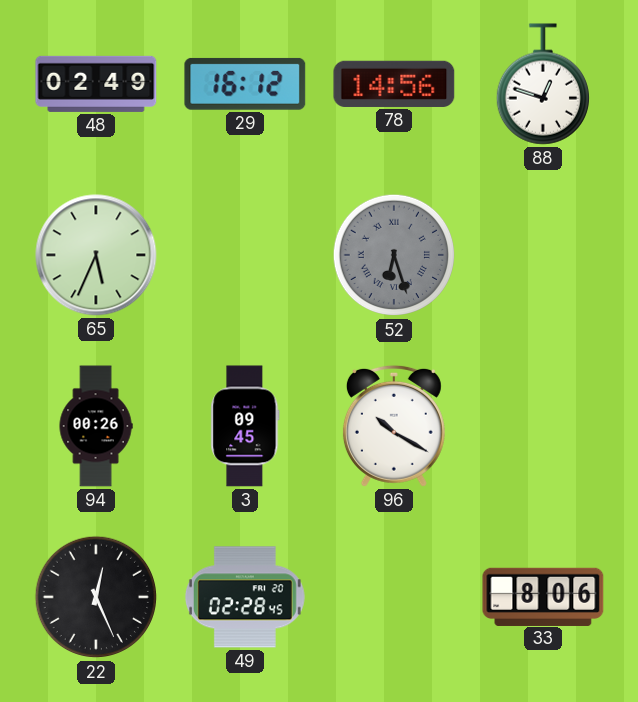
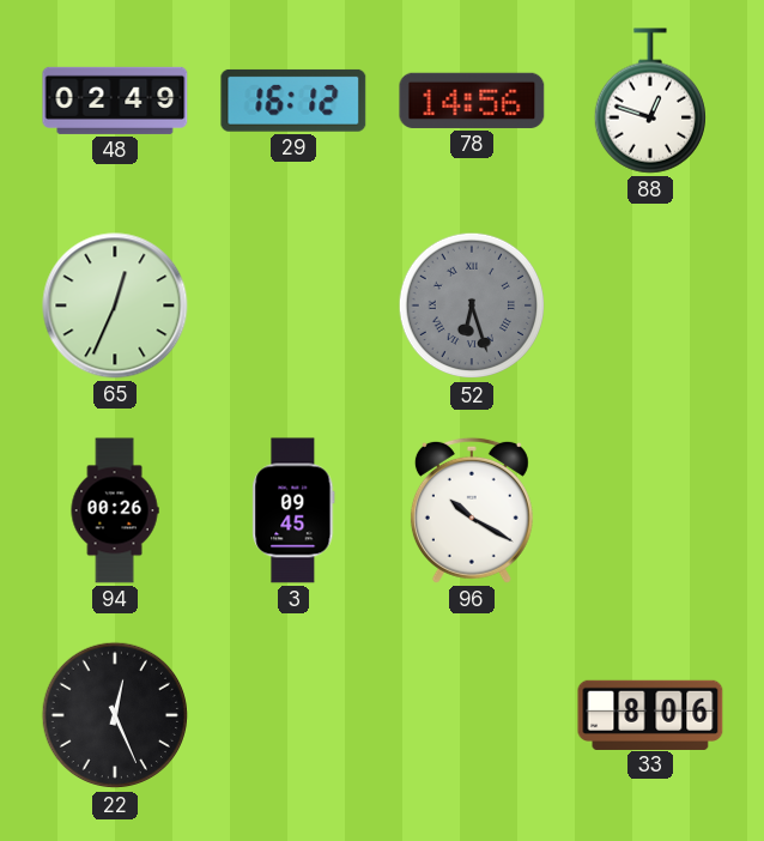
65: 5:34 -> 12:34 (115, 305)
49: 02:28 -> none (245, 597)
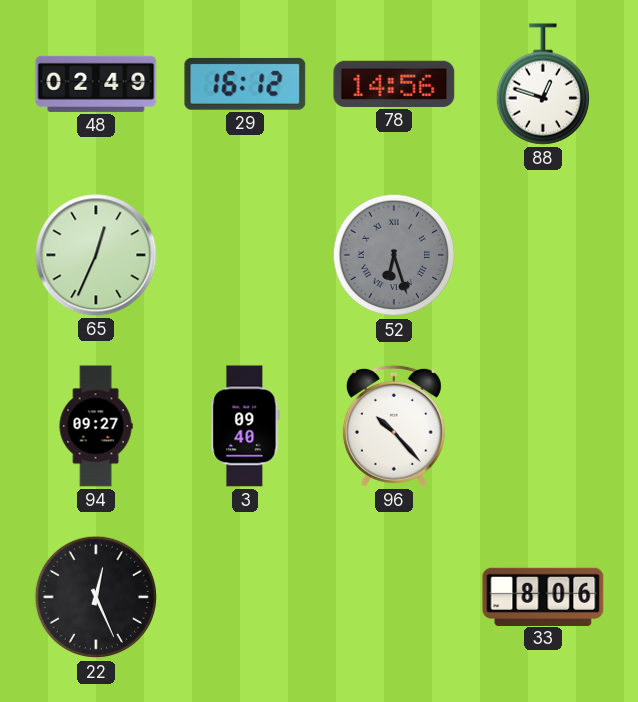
94: 00:26 -> 09:27 (96, 426)
3: 09:45 -> 09:40 (245, 426)
96: 10:20 -> 10:23 (394, 426)
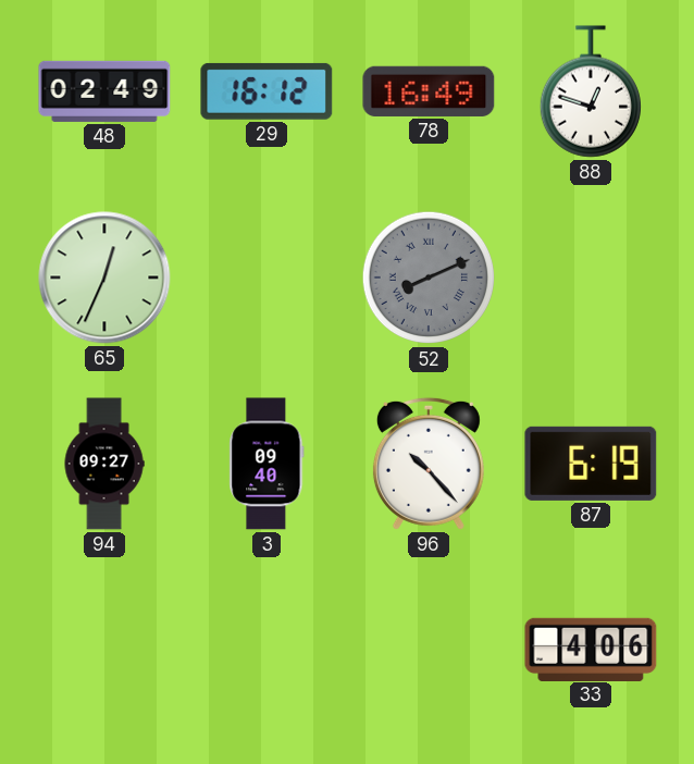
78: 14:56 -> 16:49 (429, 91)
52: 6:27 -> 8:11 (429, 278)
87: none -> 6:19 (591, 464)
22: 12:26 -> none (96, 597)
33: 8:06 -> 4:06 (591, 649)
